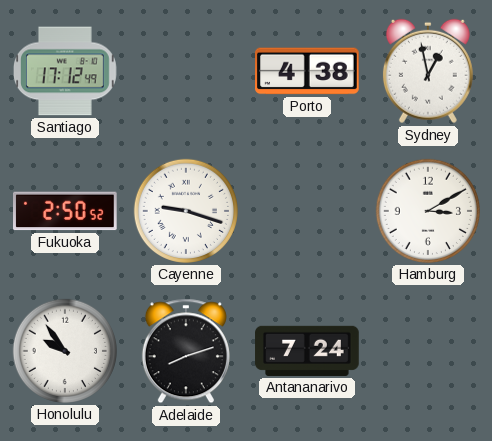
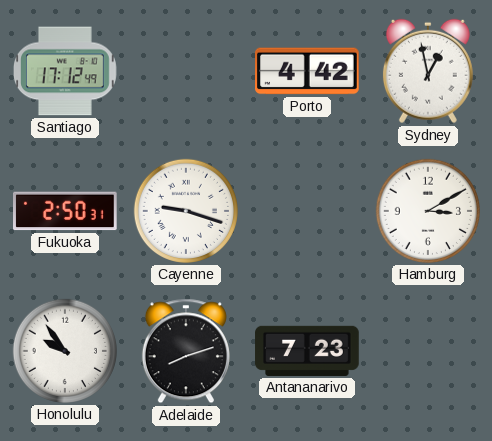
Porto: 4:38 -> 4:42 (308, 71)
Fukuoka: 2:50:52 -> 2:50:31 (66, 211)
Antananarivo: 7:24 -> 7:23 (307, 351)
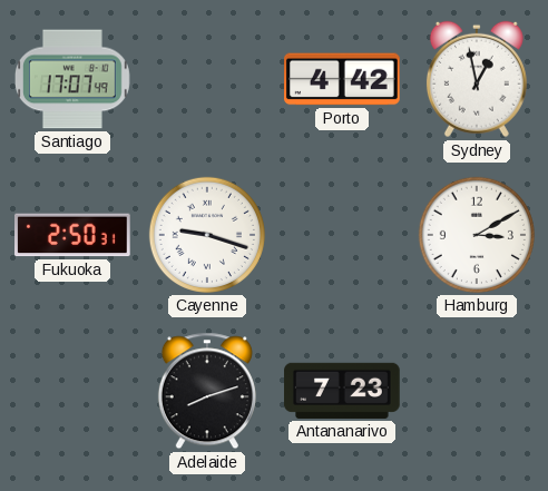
Santiago: 17:12 -> 17:07 (72, 79)
Honolulu: 9:54 -> none (65, 351)
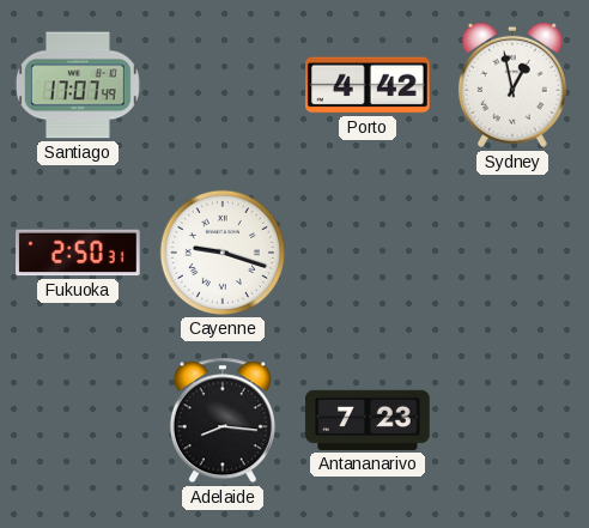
Hamburg: 3:10 -> none (477, 235)
Adelaide: 8:12 -> 8:16 (223, 420)
